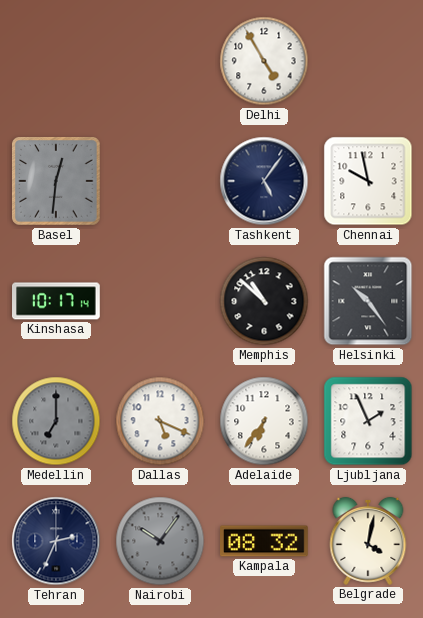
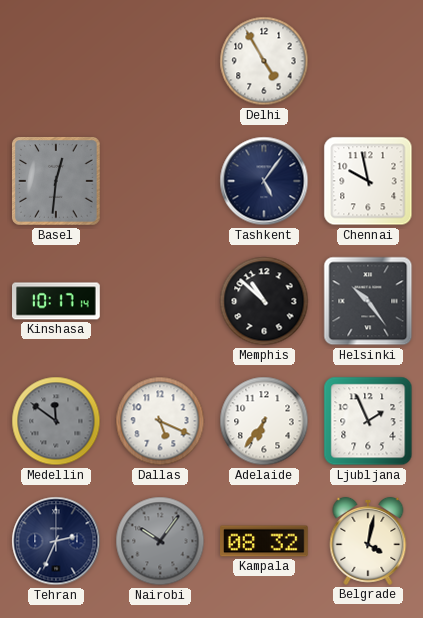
Medellin: 7:00 -> 11:51 (56, 421)
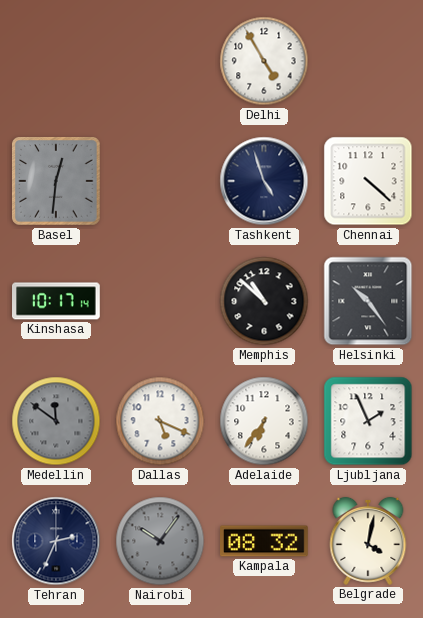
Tashkent: 5:06 -> 4:57 (264, 181)
Chennai: 9:58 -> 4:22 (368, 181)
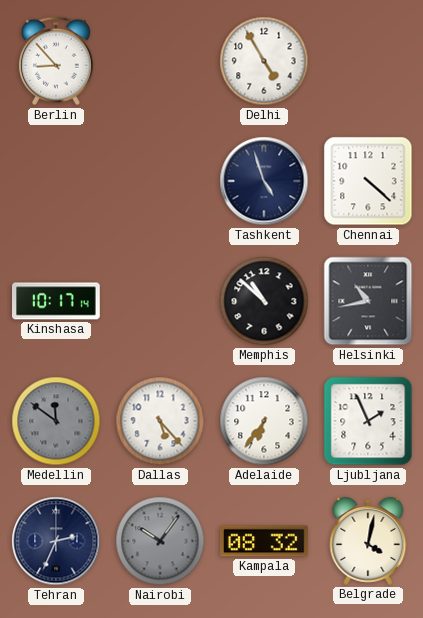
Berlin: none -> 8:53 (56, 61)
Basel: 12:31 -> none (56, 181)
Helsinki: 10:24 -> 10:43 (368, 301)
Dallas: 5:19 -> 5:23 (160, 421)
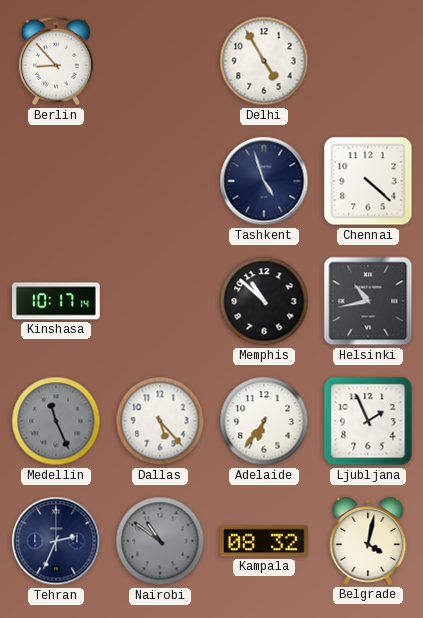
Medellin: 11:51 -> 11:26 (56, 421)
Nairobi: 10:06 -> 10:51 (160, 541)
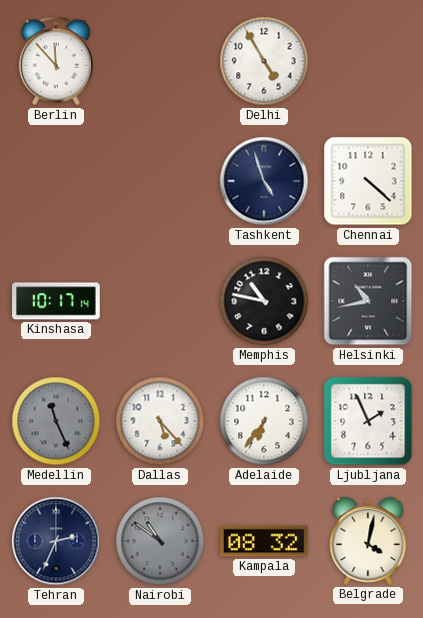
Berlin: 8:53 -> 11:53 (56, 61)
Memphis: 10:52 -> 10:47 (264, 301)
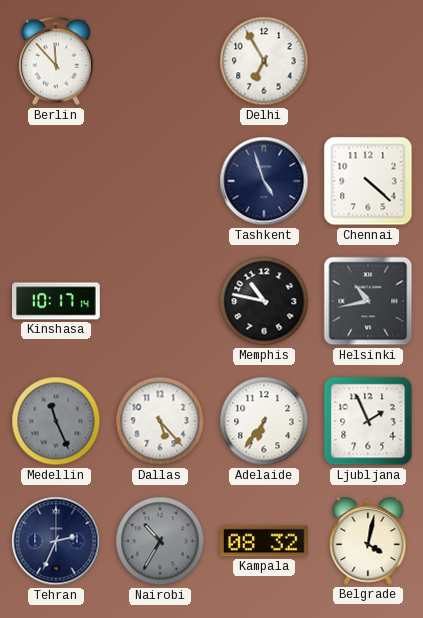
Delhi: 4:55 -> 6:55 (264, 61)
Nairobi: 10:51 -> 10:35 (160, 541)
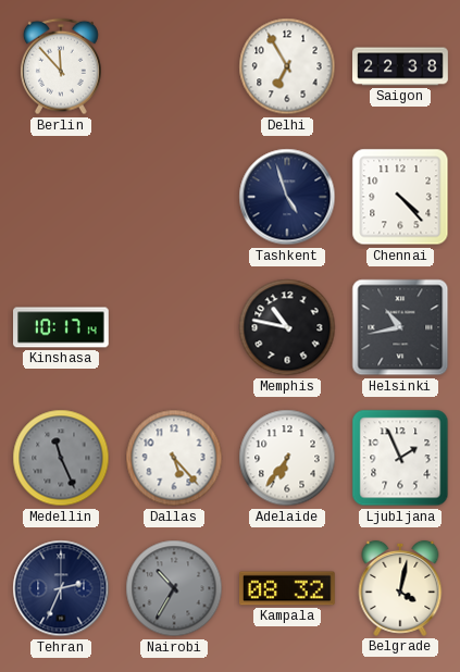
Saigon: none -> 22:38 (400, 66)
Chennai: 4:22 -> 4:23 (400, 197)
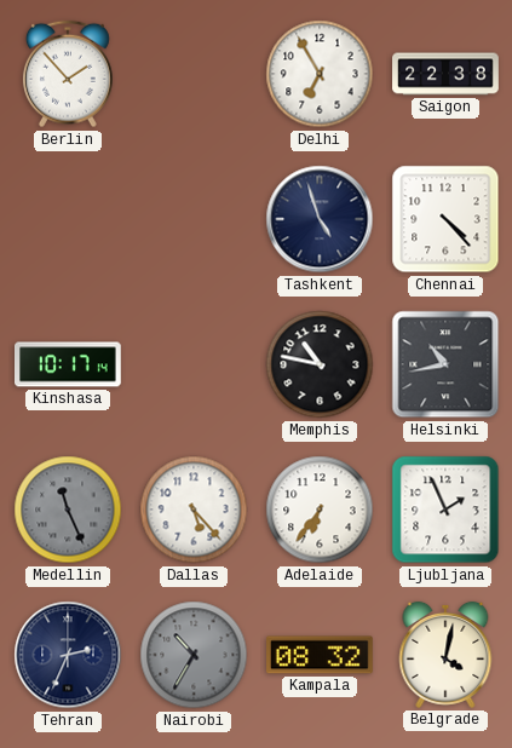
Berlin: 11:53 -> 1:53 (68, 74)
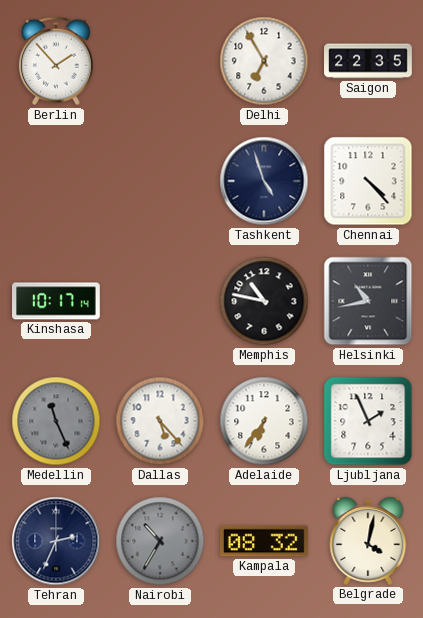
Saigon: 22:38 -> 22:35 (368, 61)
